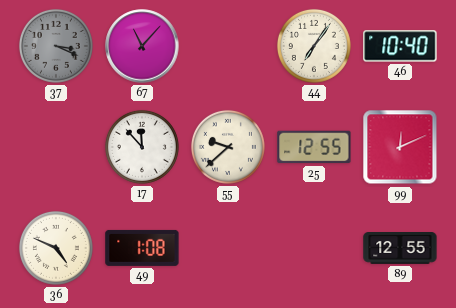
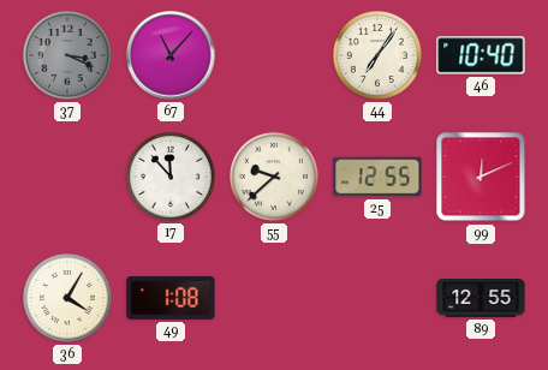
36: 4:49 -> 4:05 (67, 298)
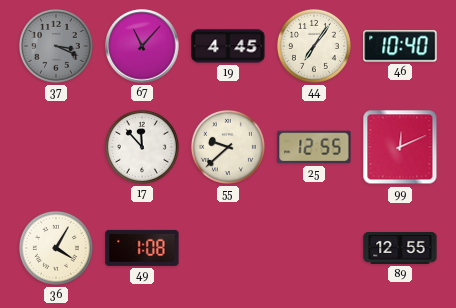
19: none -> 4:45 (228, 46)
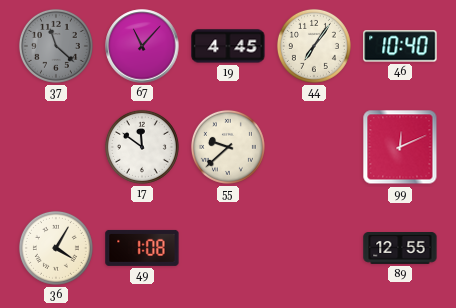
37: 3:19 -> 11:22 (56, 46)
17: 11:53 -> 11:51 (142, 147)
25: 12:55 -> none (314, 147)
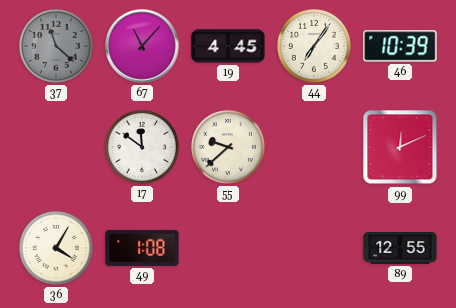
46: 10:40 -> 10:39 (400, 46)
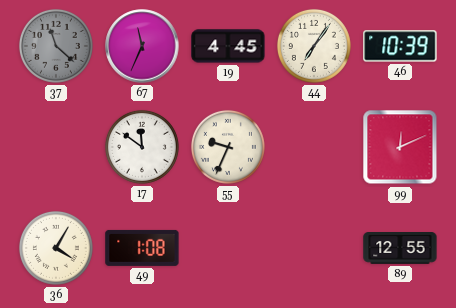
67: 11:07 -> 11:34 (142, 46)
55: 9:38 -> 9:34 (228, 147)
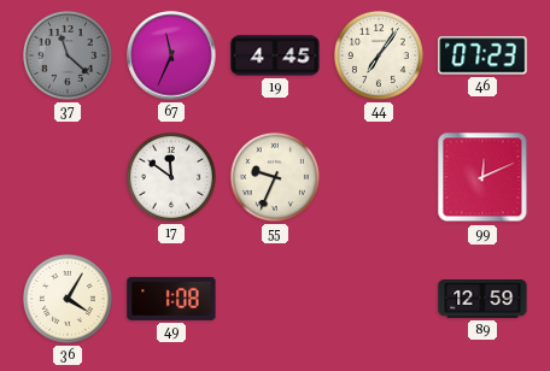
46: 10:39 -> 07:23 (482, 55)
89: 12:55 -> 12:59 (482, 300)
